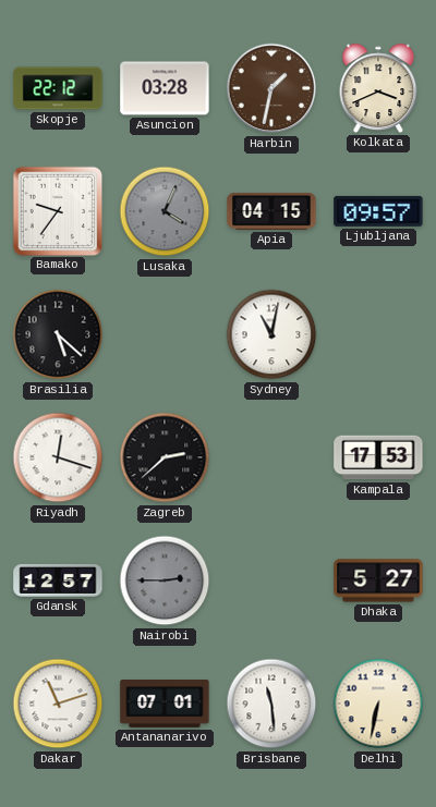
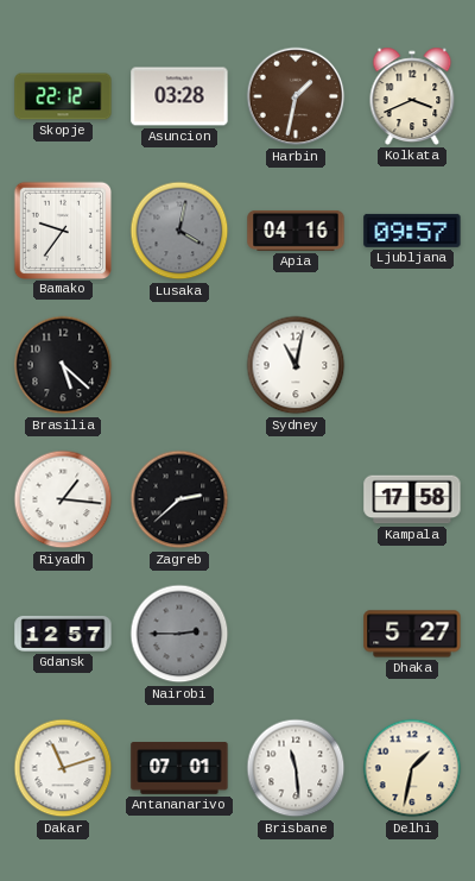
Lusaka: 4:04 -> 4:02 (179, 231)
Apia: 04:15 -> 04:16 (296, 231)
Riyadh: 12:18 -> 1:16 (63, 499)
Kampala: 17:53 -> 17:58 (412, 499)
Delhi: 6:32 -> 1:32 (412, 768)
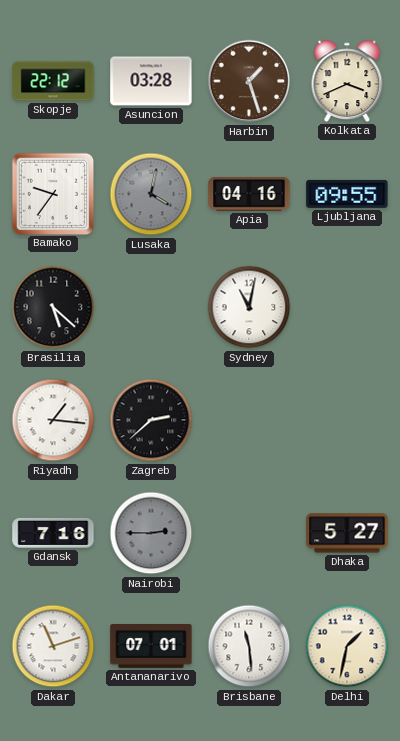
Harbin: 1:32 -> 1:27 (249, 81)
Ljubljana: 09:57 -> 09:55 (347, 194)
Kampala: 17:58 -> none (412, 499)
Gdansk: 12:57 -> 7:16 (53, 533)
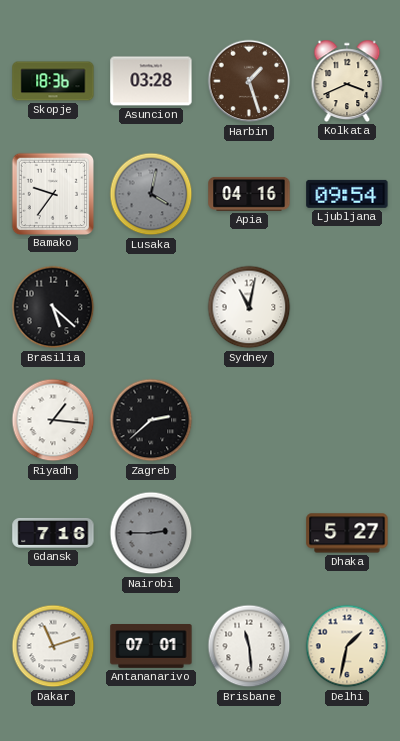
Skopje: 22:12 -> 18:36 (53, 81)
Ljubljana: 09:55 -> 09:54 (347, 194)
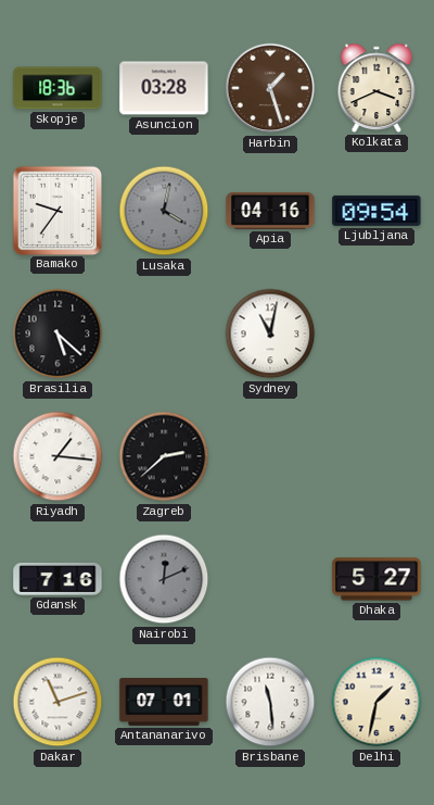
Nairobi: 2:45 -> 12:11 (164, 579)
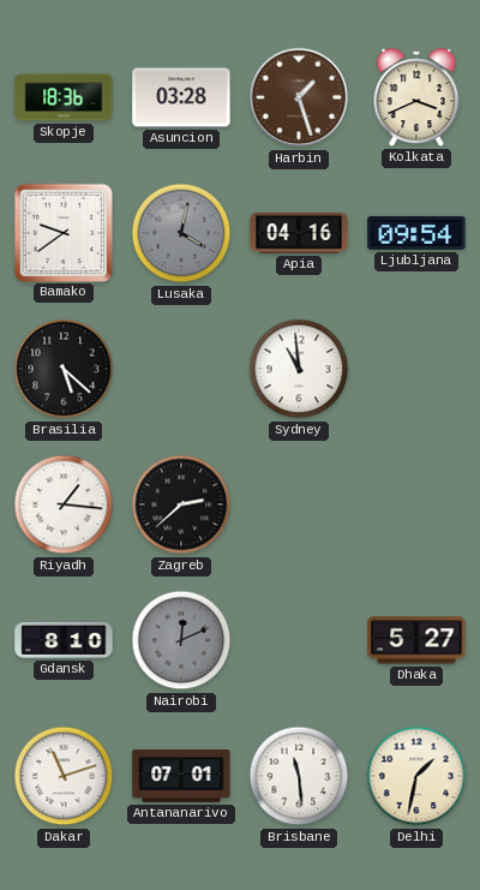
Bamako: 9:36 -> 9:39 (62, 232)
Sydney: 11:02 -> 10:59 (299, 369)
Gdansk: 7:16 -> 8:10 (64, 640)
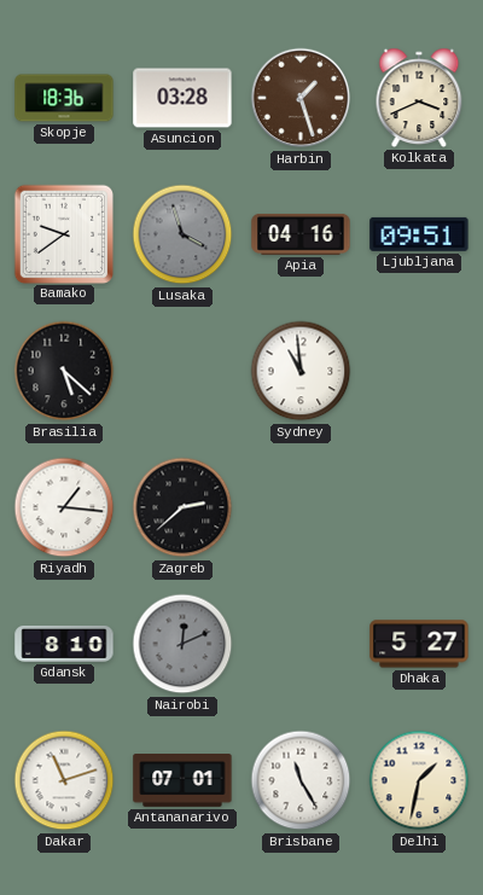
Lusaka: 4:02 -> 3:57 (182, 234)
Ljubljana: 09:54 -> 09:51 (419, 234)
Brisbane: 11:29 -> 11:25 (301, 780)
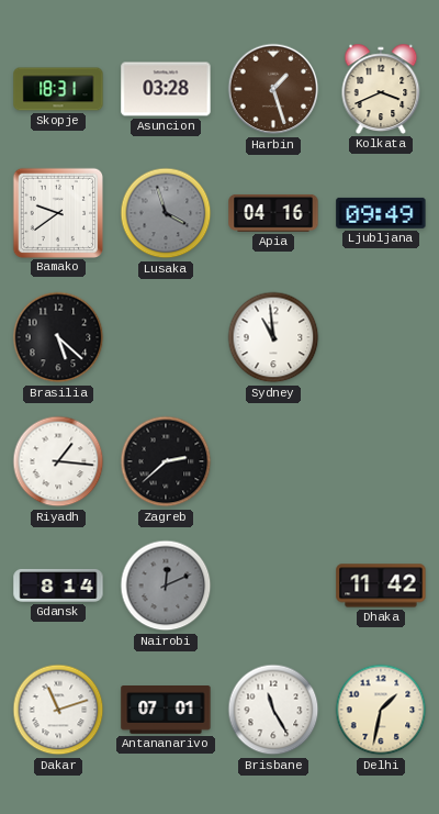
Skopje: 18:36 -> 18:31 (58, 89)
Ljubljana: 09:51 -> 09:49 (381, 213)
Gdansk: 8:10 -> 8:14 (58, 586)
Dhaka: 5:27 -> 11:42 (381, 586)
